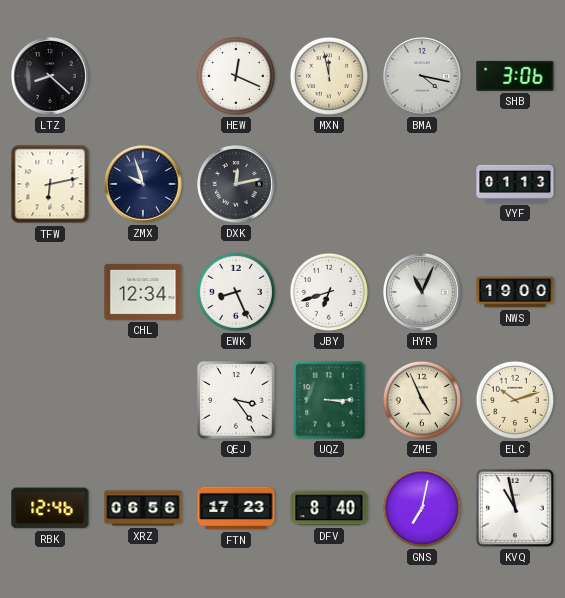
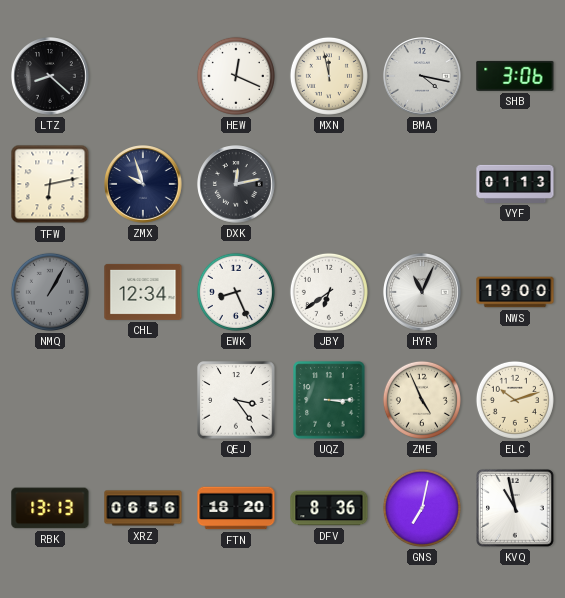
NMQ: none -> 1:05 (50, 292)
JBY: 6:42 -> 6:39 (329, 292)
RBK: 12:46 -> 13:13 (50, 508)
FTN: 17:23 -> 18:20 (236, 508)
DFV: 8:40 -> 8:36 (329, 508)
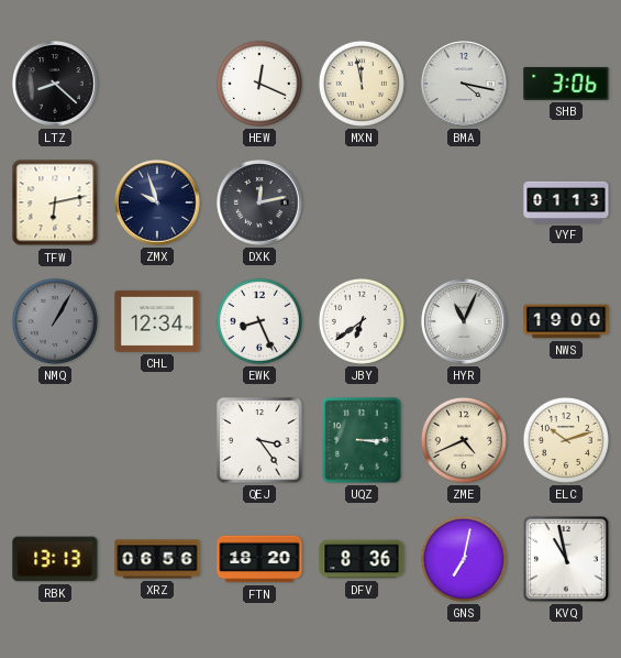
ZME: 4:56 -> 4:41 (464, 440)
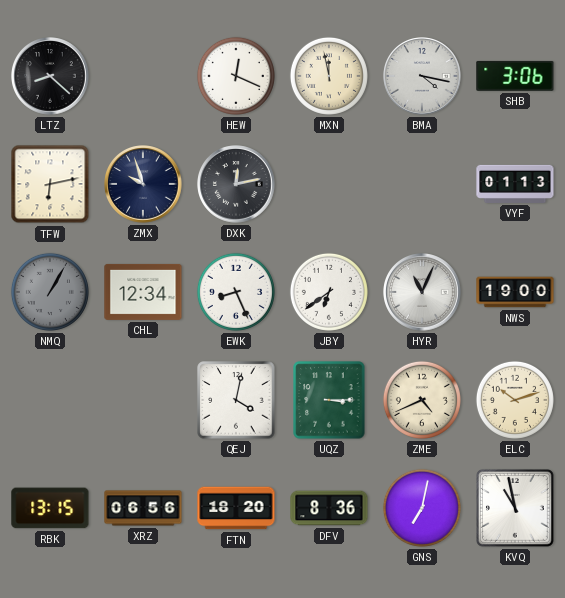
QEJ: 3:24 -> 4:02 (236, 400)
RBK: 13:13 -> 13:15 (50, 508)
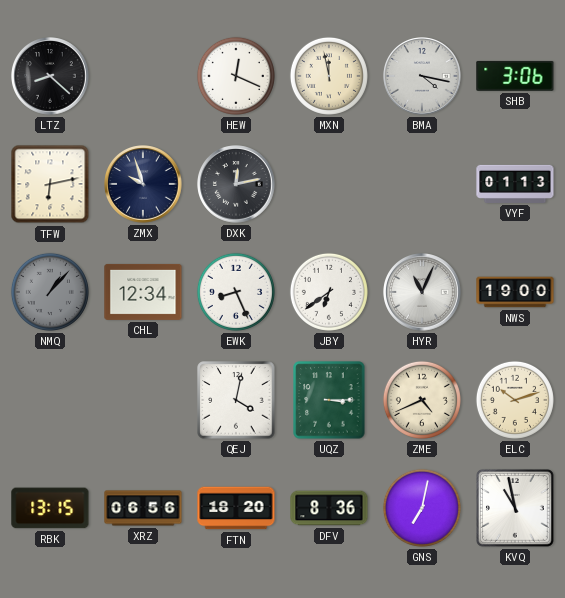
NMQ: 1:05 -> 1:07 (50, 292)
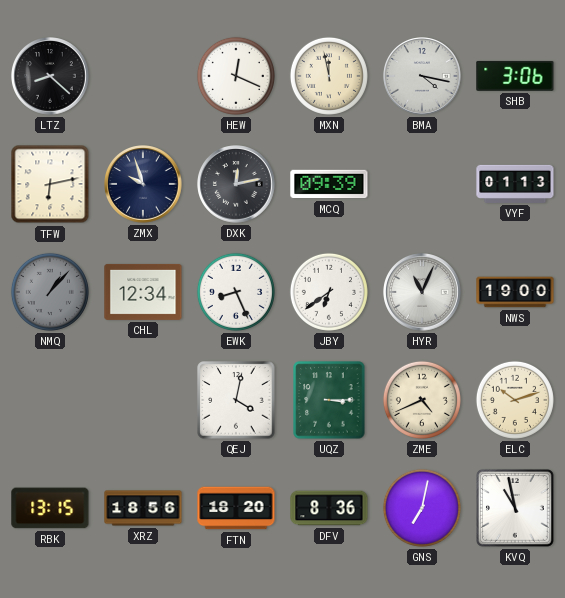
MCQ: none -> 09:39 (329, 184)
XRZ: 06:56 -> 18:56 (143, 508)
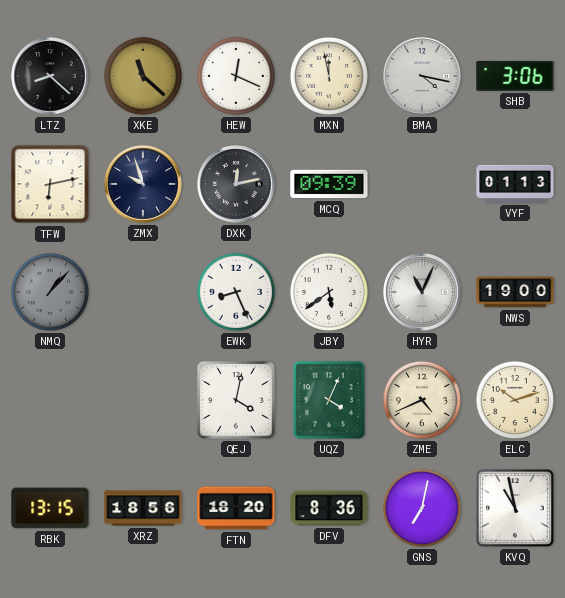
XKE: none -> 11:22 (143, 76)
CHL: 12:34 -> none (143, 292)
JBY: 6:39 -> 5:39 (329, 292)
UQZ: 3:15 -> 4:04 (329, 400)
